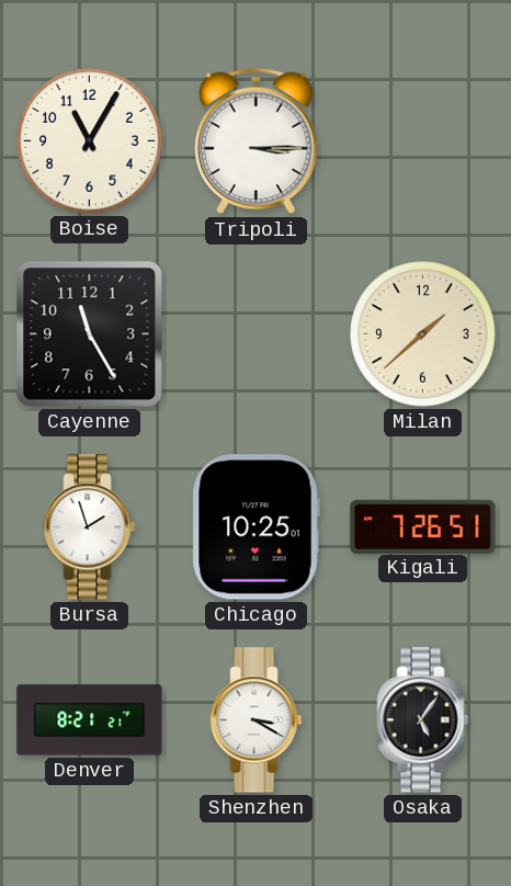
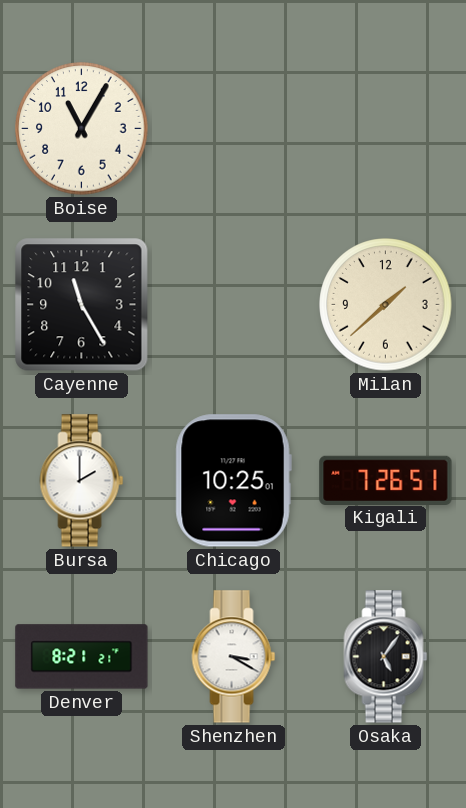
Tripoli: 3:15 -> none (257, 141)
Bursa: 1:57 -> 2:00 (82, 481)
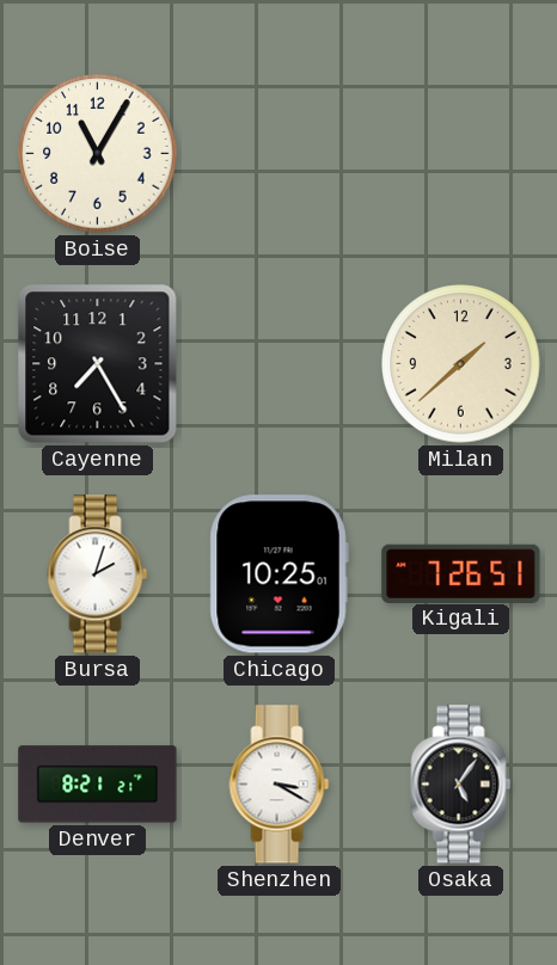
Cayenne: 11:25 -> 7:25 (98, 364)
Bursa: 2:00 -> 2:03 (98, 574)
